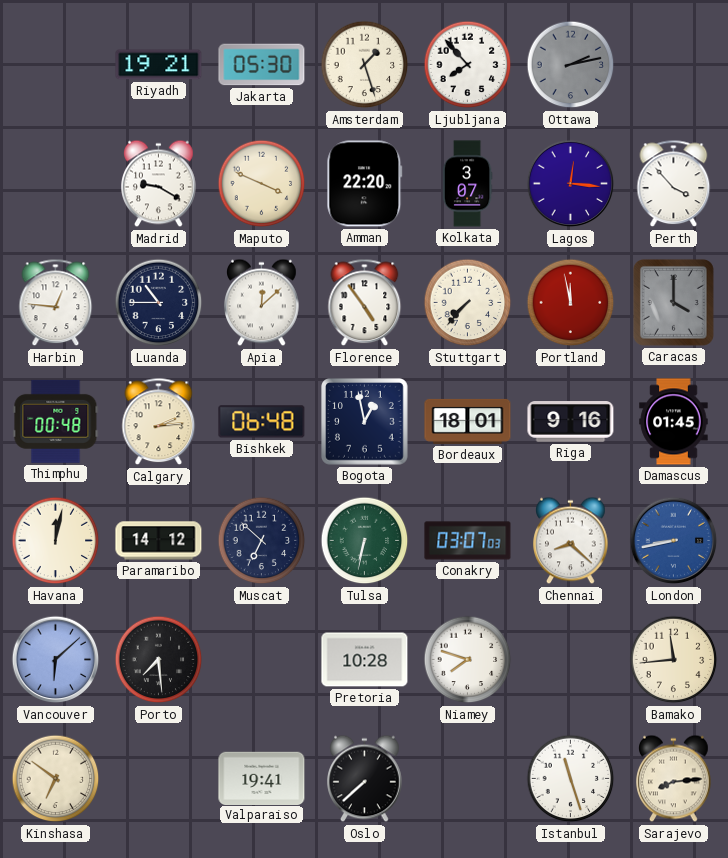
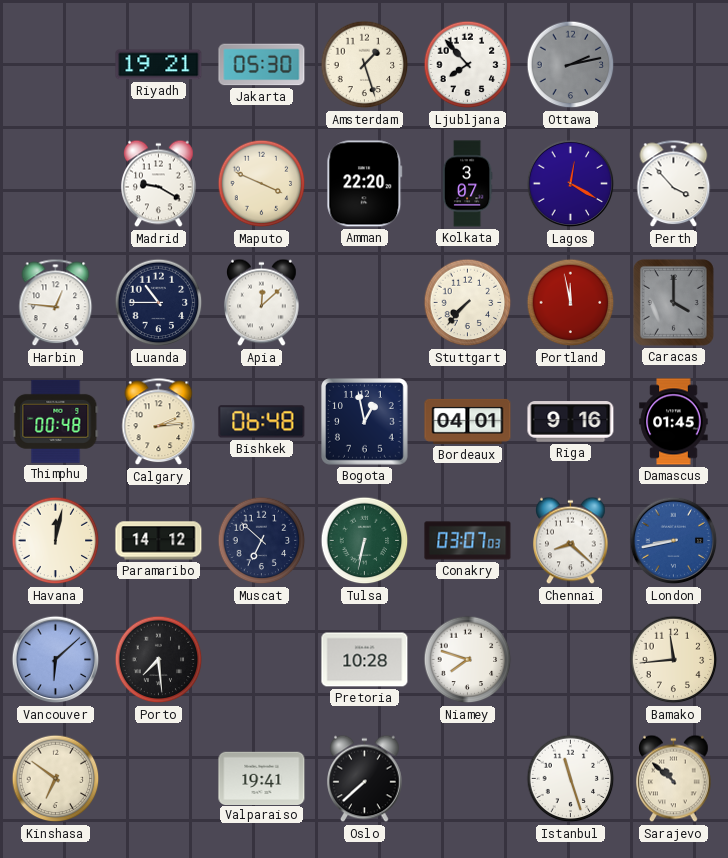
Lagos: 12:16 -> 12:20 (571, 184)
Florence: 4:54 -> none (365, 303)
Bordeaux: 18:01 -> 04:01 (468, 421)
Sarajevo: 8:14 -> 10:52 (674, 779)
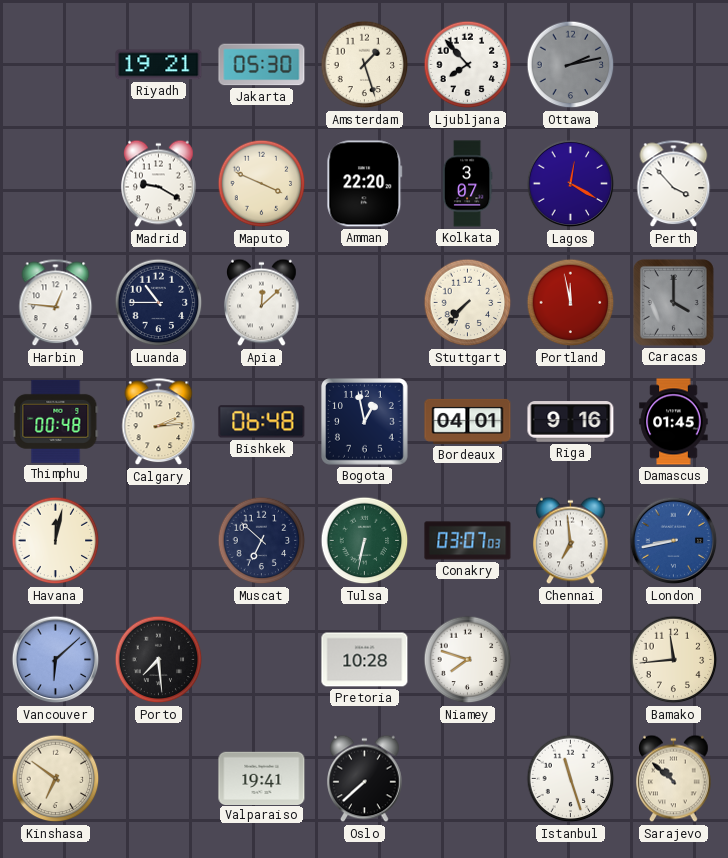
Paramaribo: 14:12 -> none (159, 541)
Chennai: 8:22 -> 6:59 (571, 541)
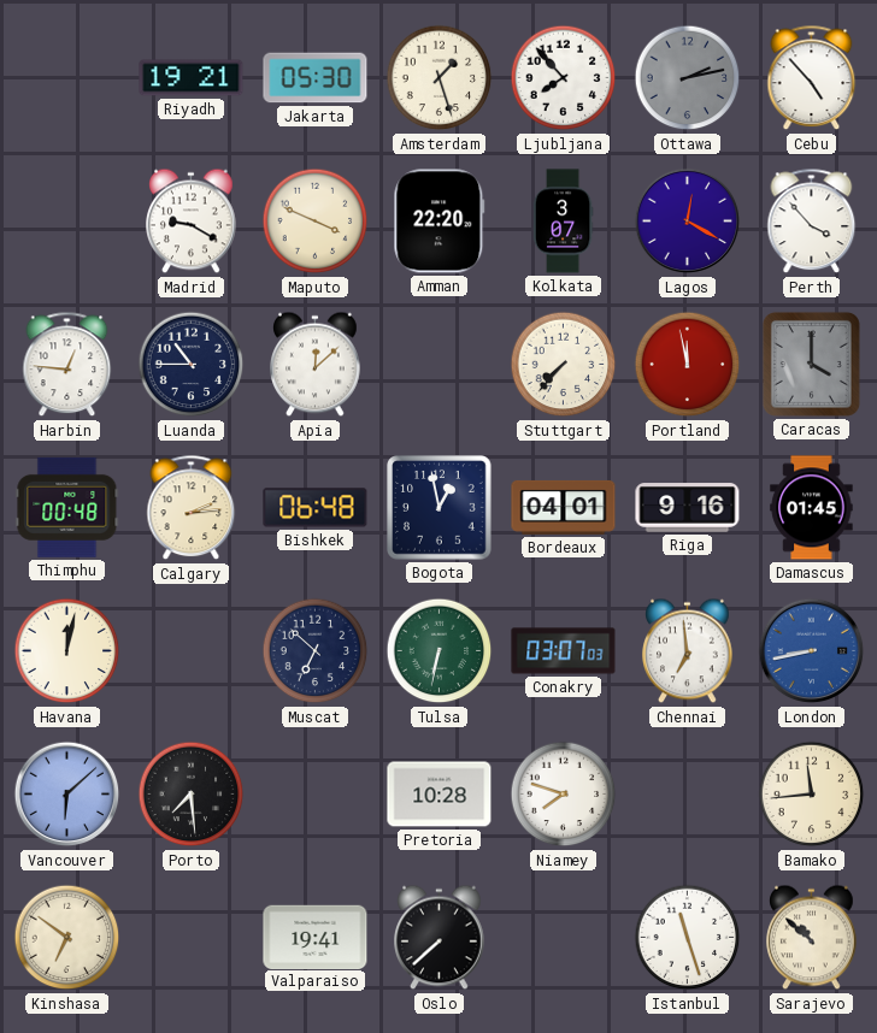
Cebu: none -> 4:53 (812, 78)
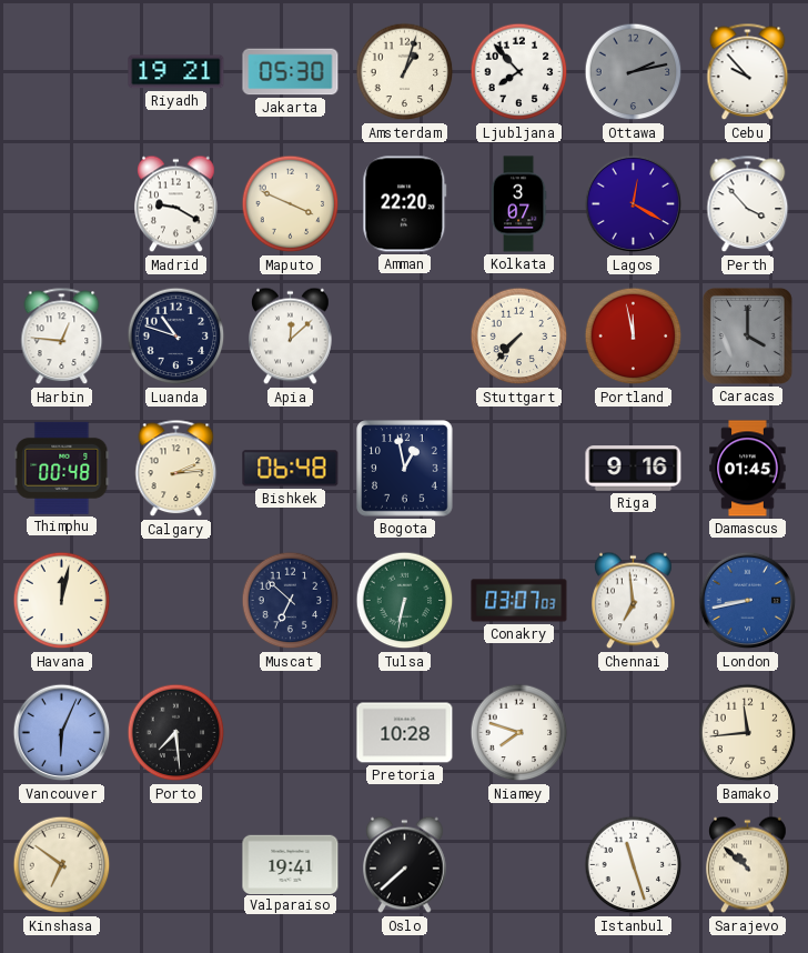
Amsterdam: 1:27 -> 1:03 (405, 72)
Cebu: 4:53 -> 9:53 (748, 72)
Luanda: 10:45 -> 10:48 (176, 337)
Bordeaux: 04:01 -> none (564, 507)
Vancouver: 6:08 -> 6:04 (62, 733)
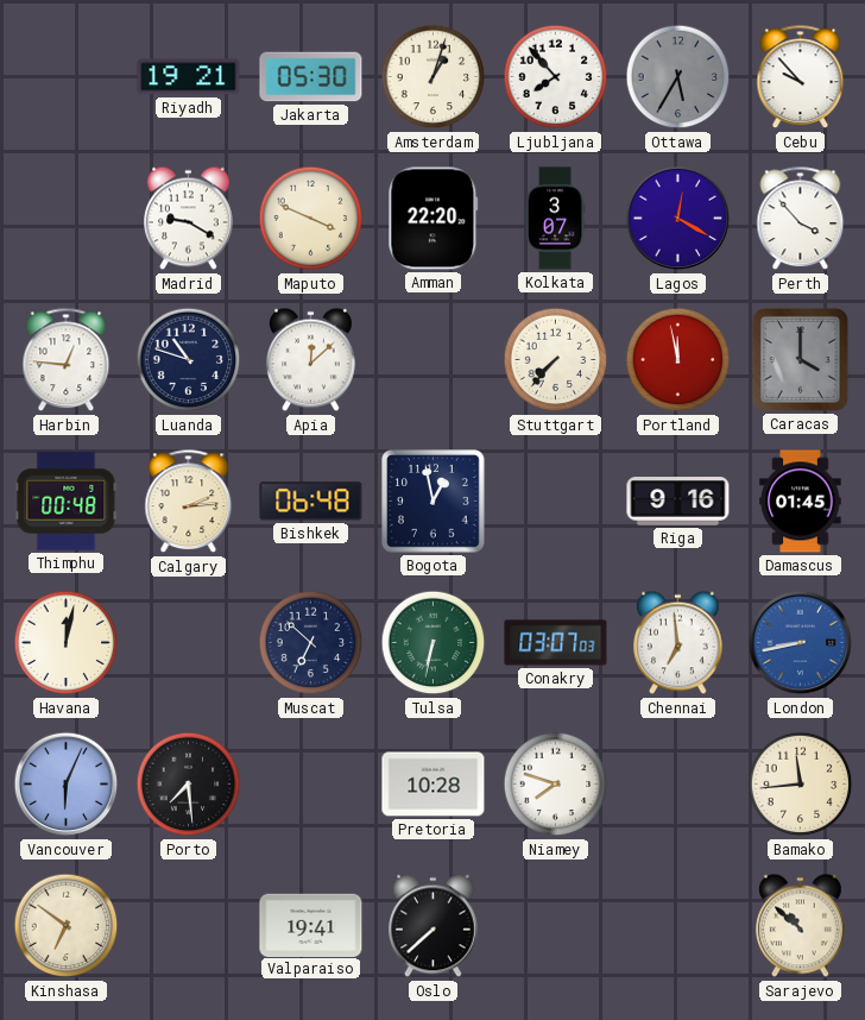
Ottawa: 2:13 -> 5:35 (678, 77)
Istanbul: 11:27 -> none (634, 865)
